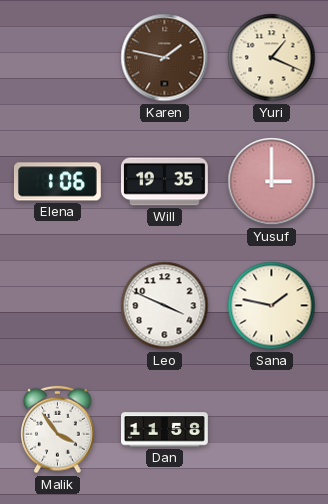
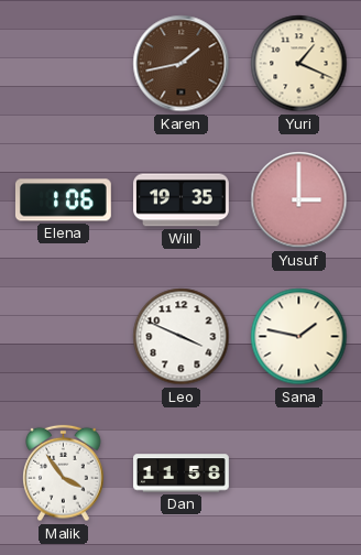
Karen: 1:47 -> 1:43 (182, 64)
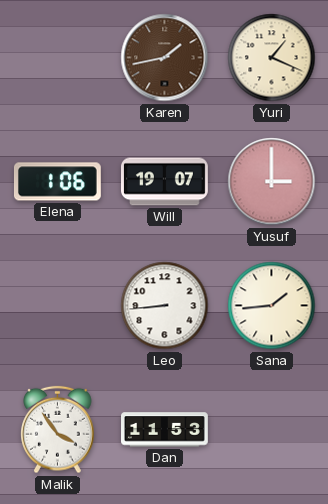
Will: 19:35 -> 19:07 (165, 182)
Leo: 3:49 -> 8:44 (165, 306)
Sana: 1:47 -> 1:44 (272, 306)
Dan: 11:58 -> 11:53 (165, 430)
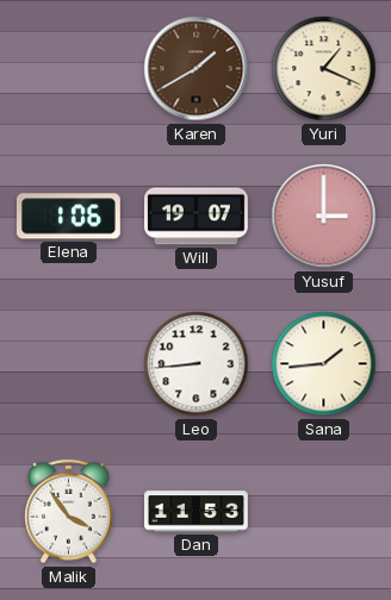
Karen: 1:43 -> 1:40 (197, 69)
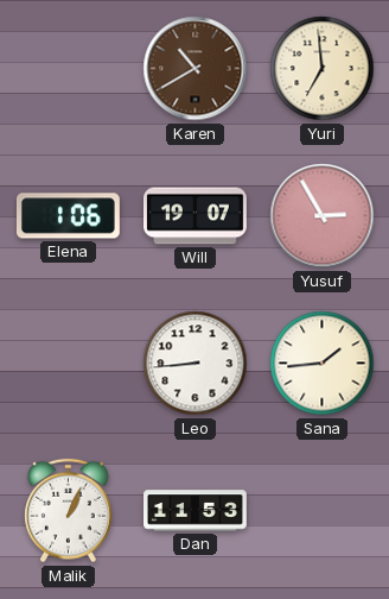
Karen: 1:40 -> 10:40 (196, 69)
Yuri: 1:19 -> 6:59 (323, 69)
Yusuf: 3:00 -> 2:55 (323, 216)
Malik: 3:54 -> 1:04 (69, 511)
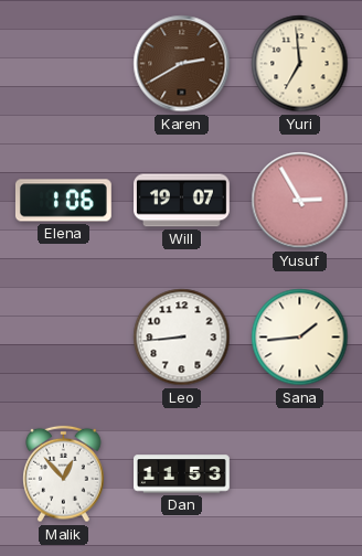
Karen: 10:40 -> 2:40 (182, 64)
Malik: 1:04 -> 12:53 (64, 474)
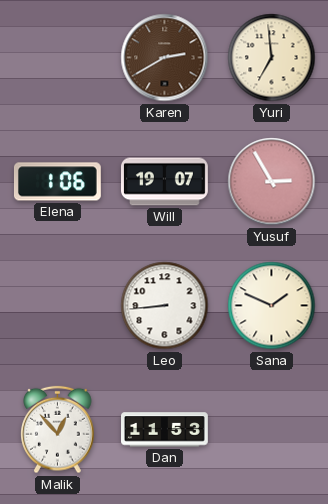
Sana: 1:44 -> 1:49 (272, 306)
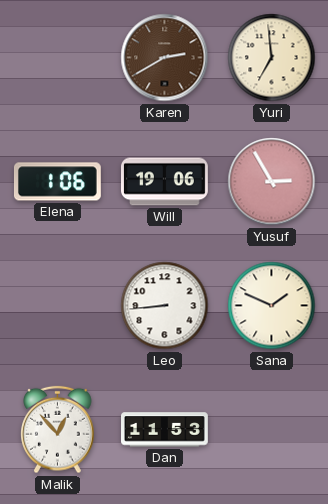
Will: 19:07 -> 19:06 (165, 182)
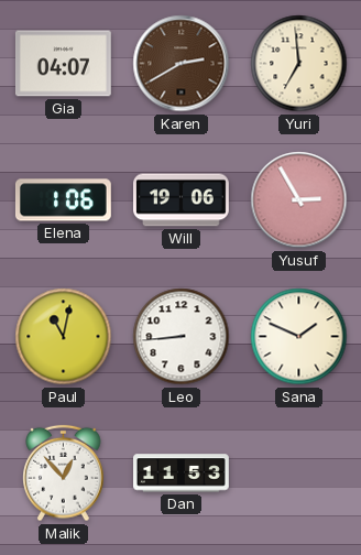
Gia: none -> 04:07 (63, 64)
Paul: none -> 11:02 (64, 337)
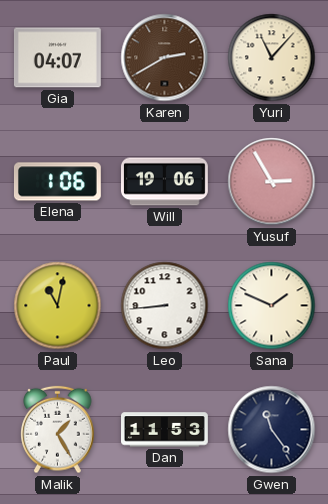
Yuri: 6:59 -> 11:07 (272, 58)
Malik: 12:53 -> 1:25 (58, 430)
Gwen: none -> 11:24 (272, 430)
